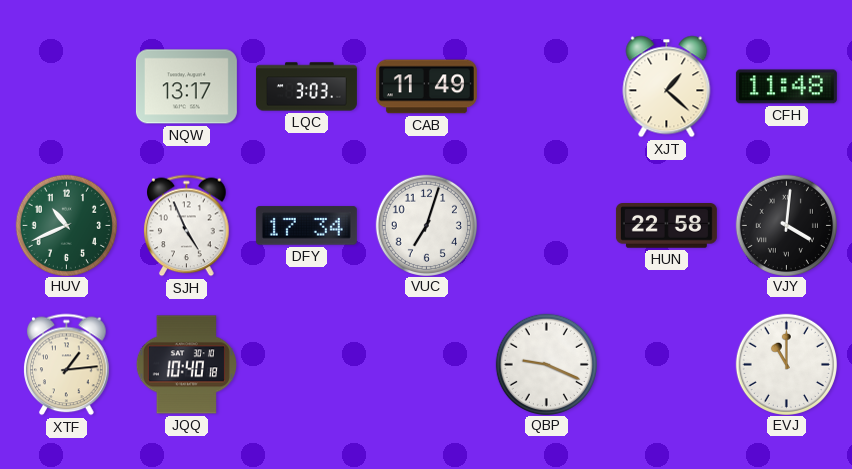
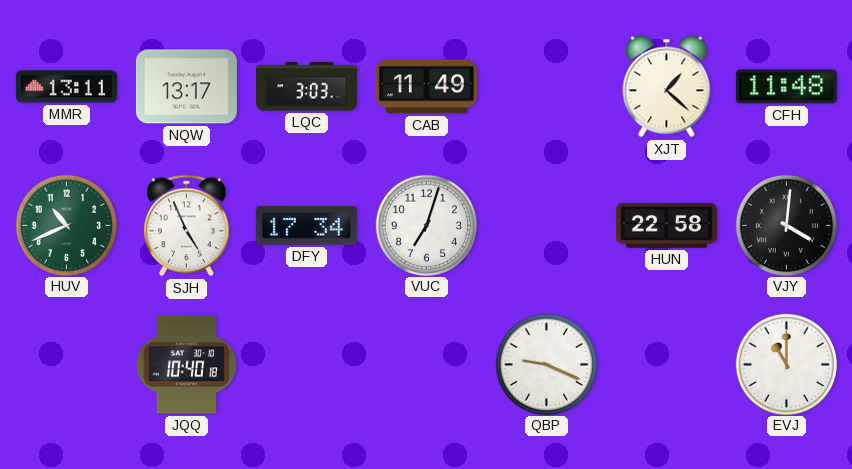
MMR: none -> 13:11 (66, 87)
XTF: 1:14 -> none (67, 365)
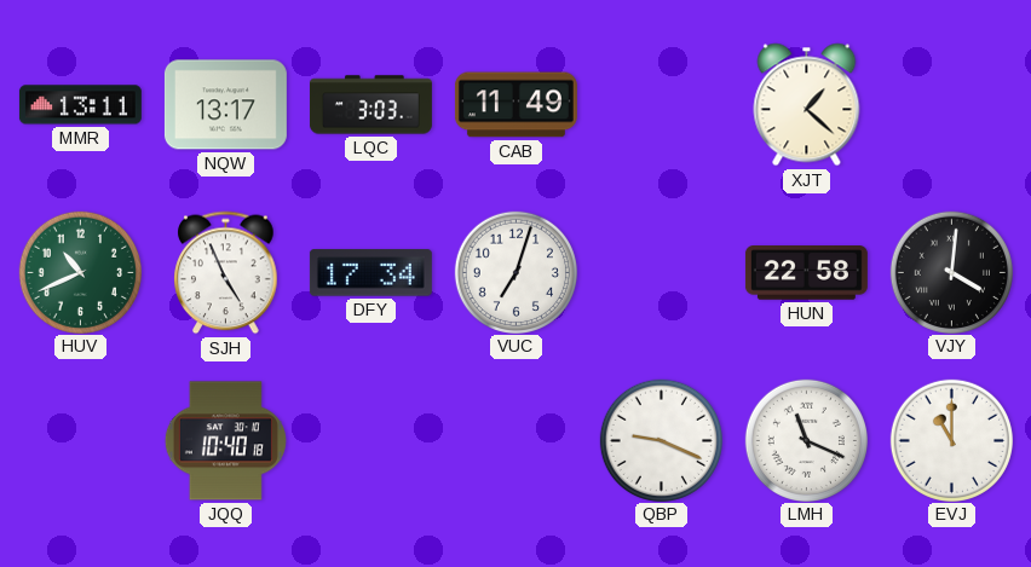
CFH: 11:48 -> none (786, 87)
LMH: none -> 11:19 (806, 440)
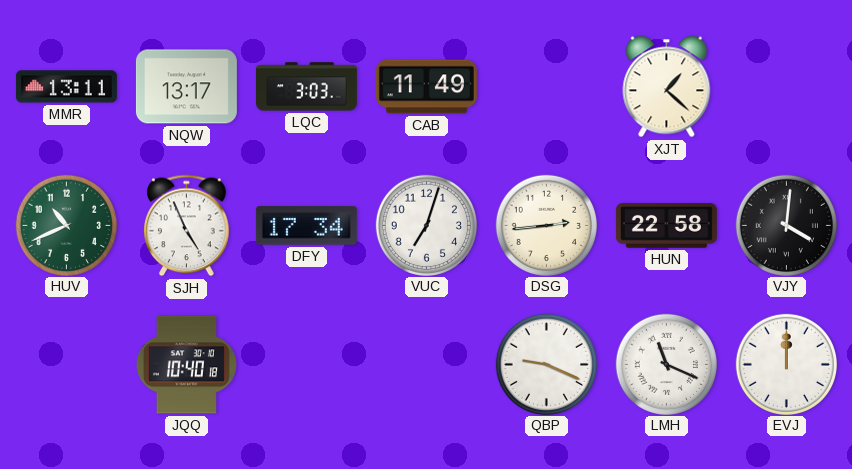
DSG: none -> 2:44 (546, 225)
EVJ: 11:00 -> 12:00 (786, 364)
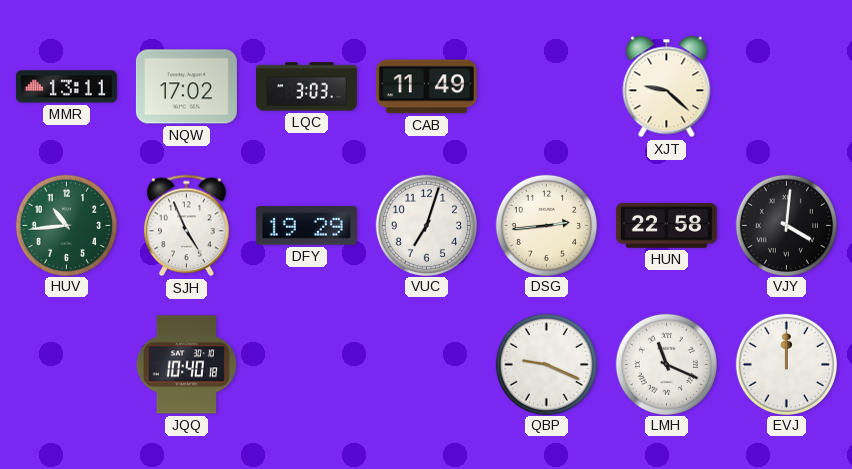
NQW: 13:17 -> 17:02 (186, 87)
XJT: 1:22 -> 9:22 (667, 87)
HUV: 10:41 -> 10:44 (66, 225)
DFY: 17:34 -> 19:29 (306, 226)
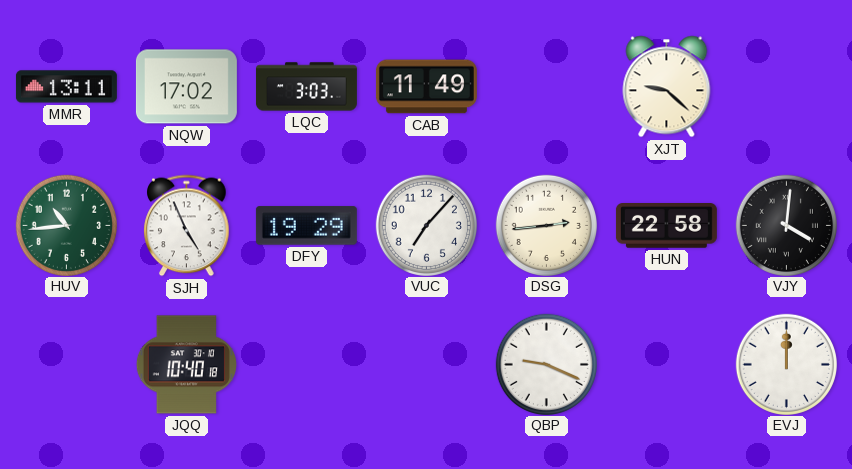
VUC: 7:03 -> 7:07 (426, 225)
LMH: 11:19 -> none (666, 364)
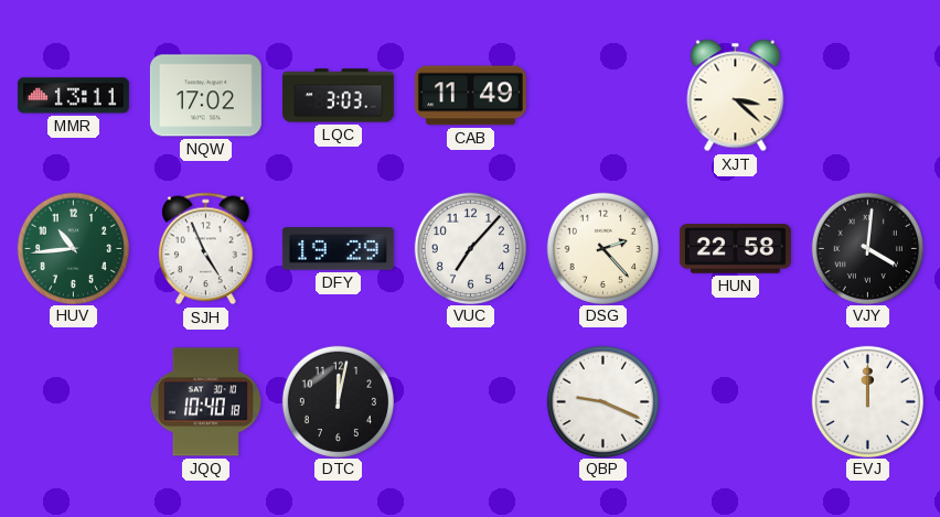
XJT: 9:22 -> 3:22 (736, 96)
DSG: 2:44 -> 2:23 (602, 248)
DTC: none -> 12:02 (338, 401)
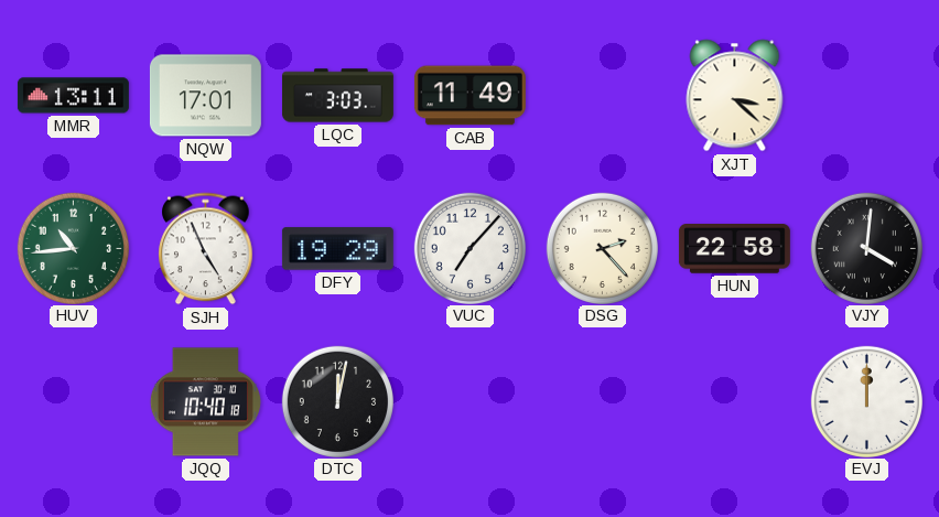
NQW: 17:02 -> 17:01 (205, 96)
QBP: 9:19 -> none (602, 401)
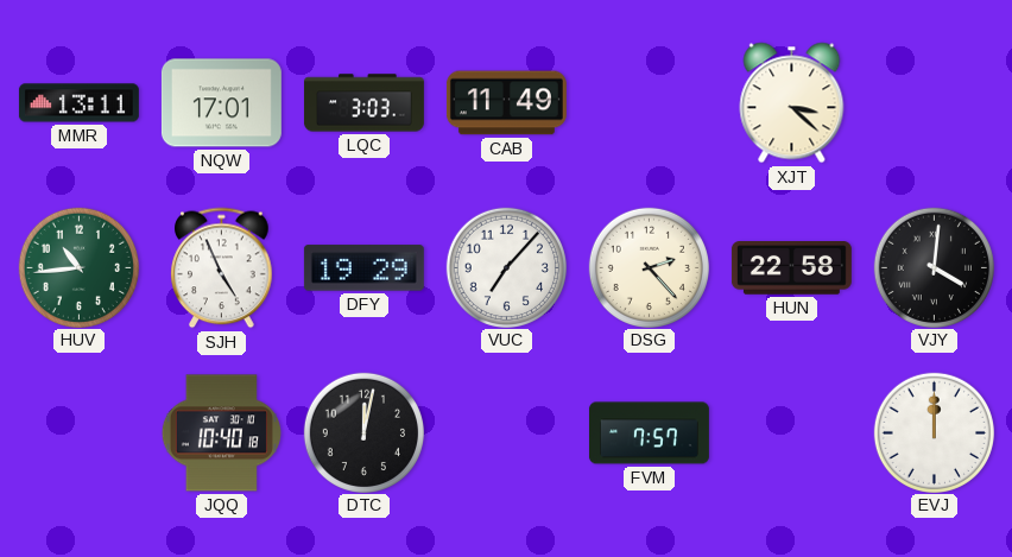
FVM: none -> 7:57 (649, 433)
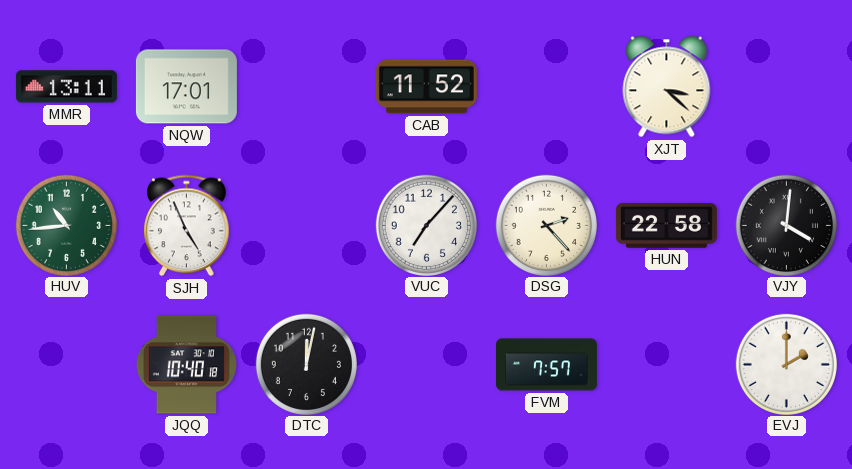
LQC: 3:03 -> none (363, 103)
CAB: 11:49 -> 11:52 (426, 87)
DFY: 19:29 -> none (363, 268)
EVJ: 12:00 -> 2:00 (786, 364)
